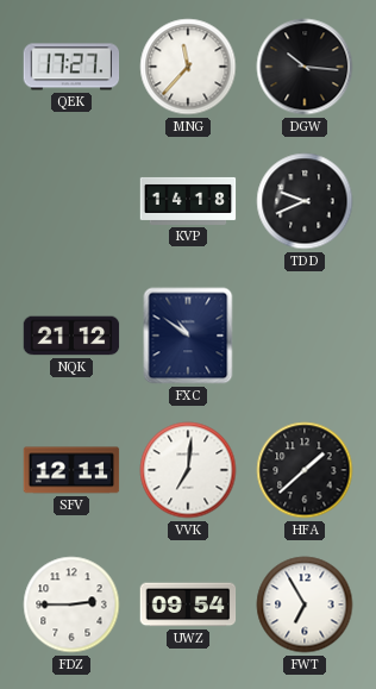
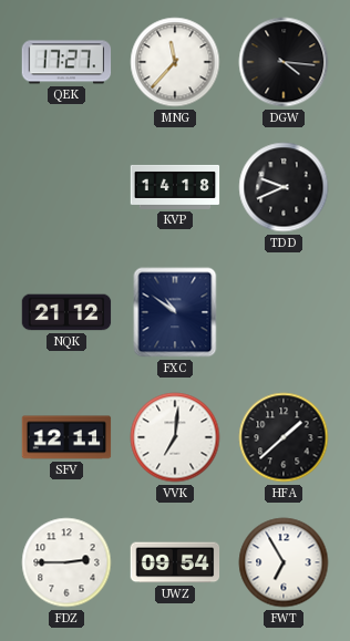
DGW: 10:16 -> 4:16 (284, 62)
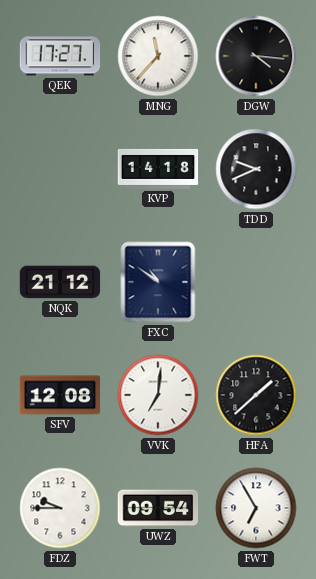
SFV: 12:11 -> 12:08 (60, 395)
FDZ: 2:45 -> 9:45 (60, 508)
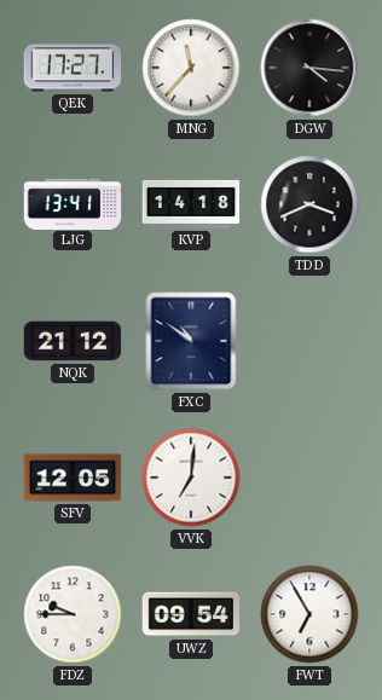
LJG: none -> 13:41 (73, 203)
TDD: 9:41 -> 3:41 (309, 204)
SFV: 12:08 -> 12:05 (73, 478)
HFA: 1:38 -> none (256, 395)
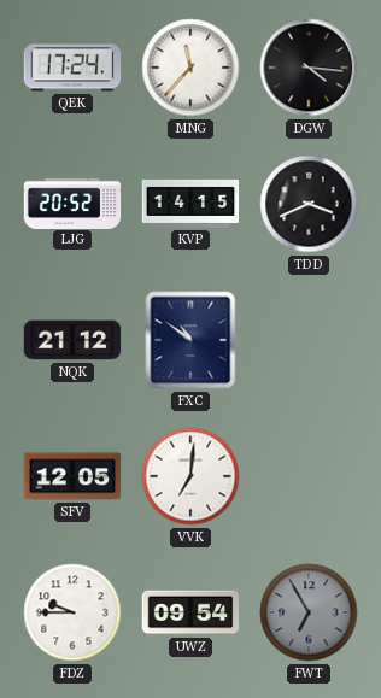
QEK: 17:27 -> 17:24 (72, 68)
LJG: 13:41 -> 20:52 (72, 203)
KVP: 14:18 -> 14:15 (190, 204)
FWT dial: white -> grey (309, 612)
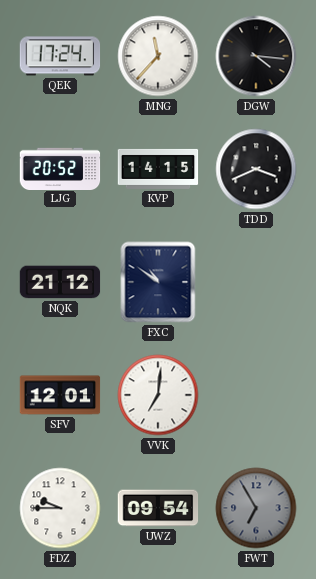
SFV: 12:05 -> 12:01 (60, 395)
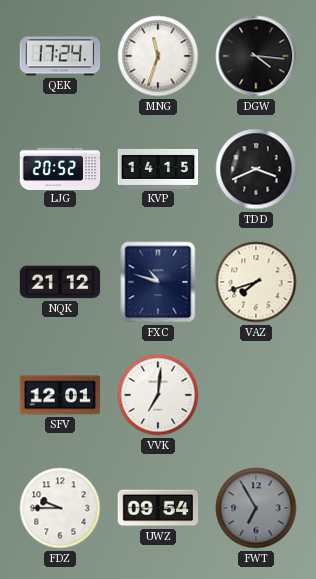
MNG: 11:37 -> 11:33 (158, 56)
FXC: 10:51 -> 10:48 (158, 282)
VAZ: none -> 7:42 (256, 282)
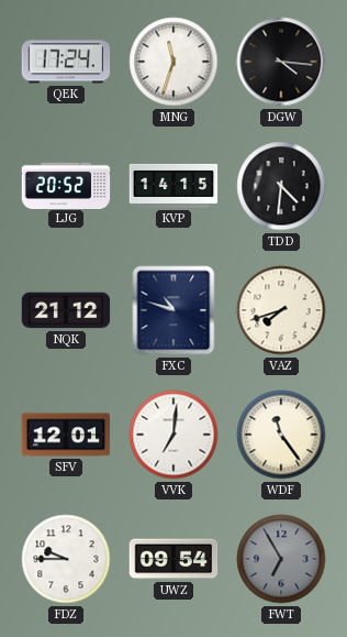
TDD: 3:41 -> 4:31 (281, 186)
WDF: none -> 11:24 (281, 435)
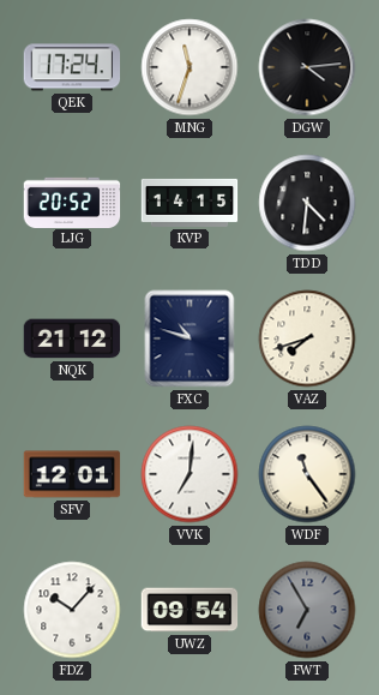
DGW: 4:16 -> 4:14 (307, 67)
FDZ: 9:45 -> 10:07 (72, 610)
